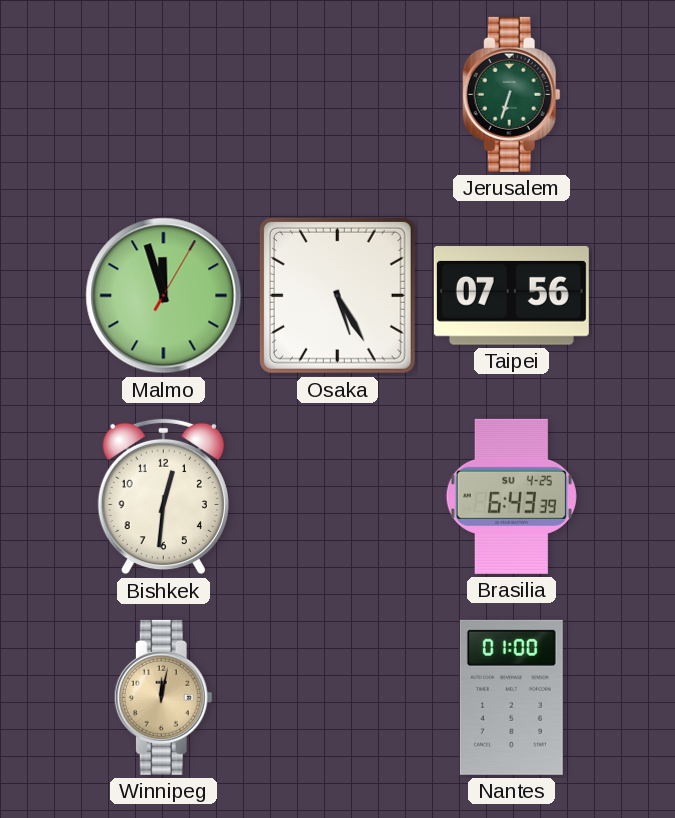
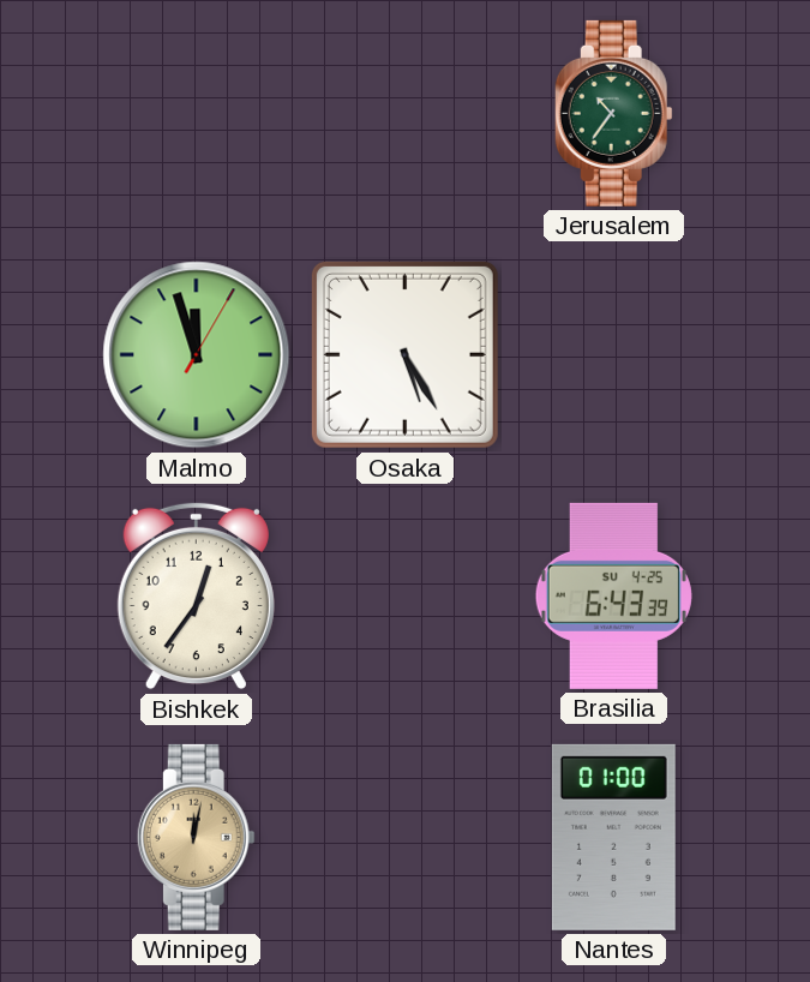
Jerusalem: 6:33 -> 10:36 (613, 113)
Taipei: 07:56 -> none (511, 296)
Bishkek: 12:31 -> 12:36 (196, 597)
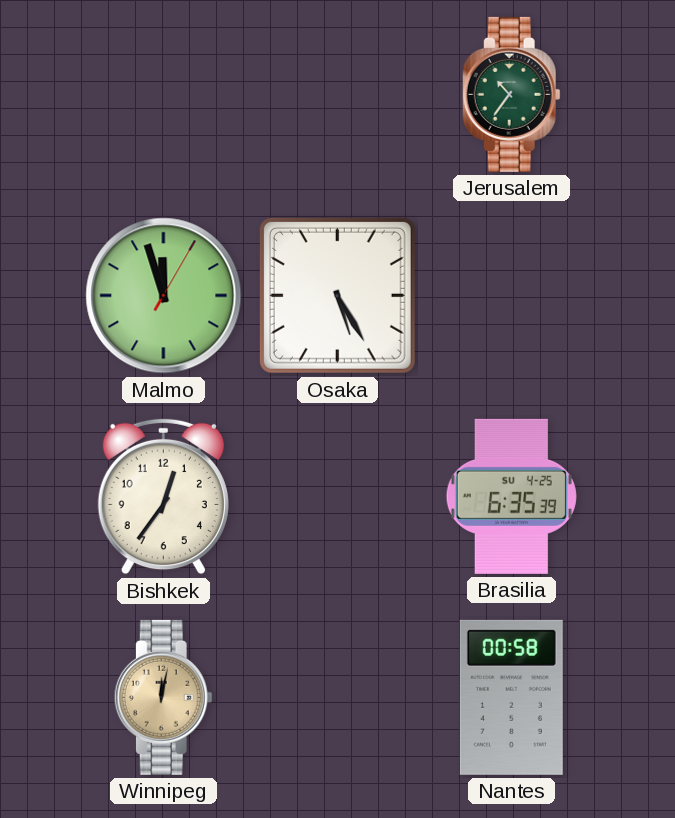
Brasilia: 6:43 -> 6:35 (511, 496)
Nantes: 01:00 -> 00:58 (511, 697)
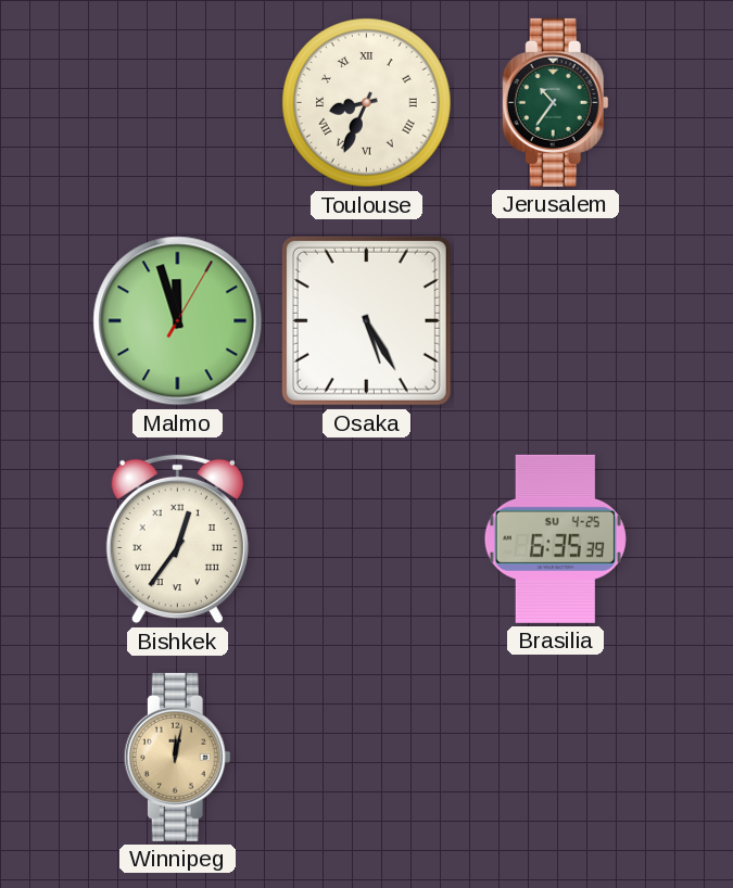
Toulouse: none -> 8:34 (367, 103)
Bishkek numerals: Arabic -> Roman (177, 540)
Nantes: 00:58 -> none (511, 697)
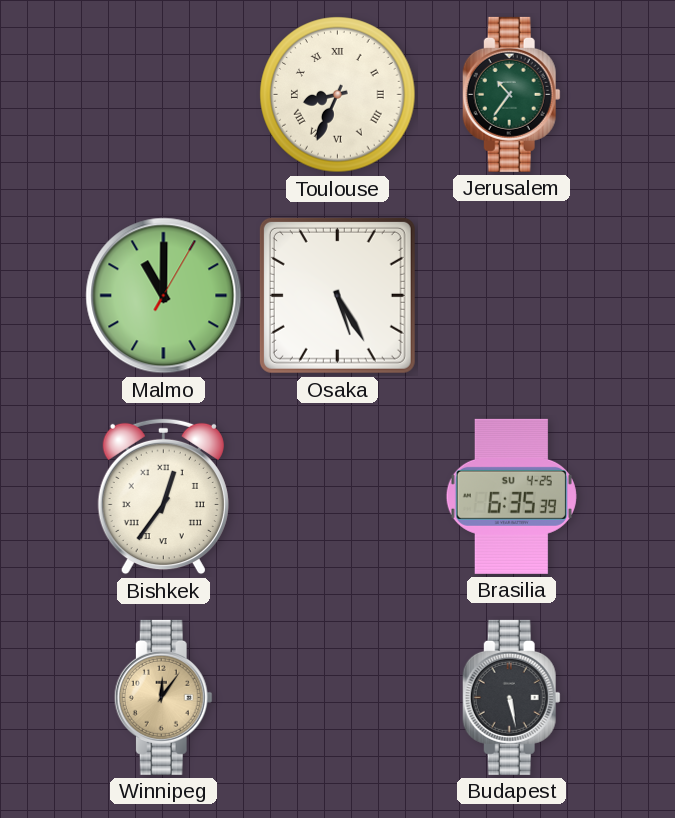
Malmo: 11:57 -> 11:00 (164, 296)
Winnipeg: 12:02 -> 12:06 (163, 697)
Budapest: none -> 5:28 (511, 697)
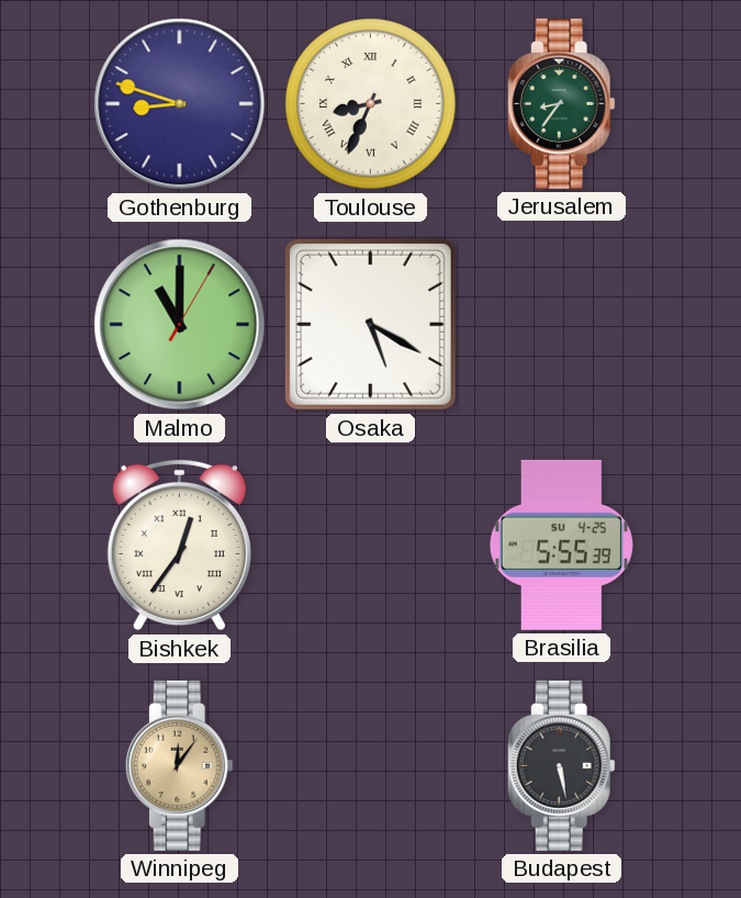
Gothenburg: none -> 8:48 (180, 104)
Jerusalem: 10:36 -> 8:36 (561, 103)
Osaka: 5:25 -> 5:20 (370, 324)
Brasilia: 6:35 -> 5:55 (561, 545)
